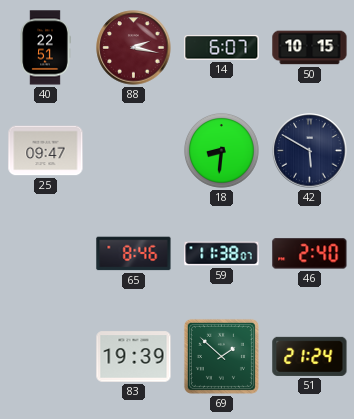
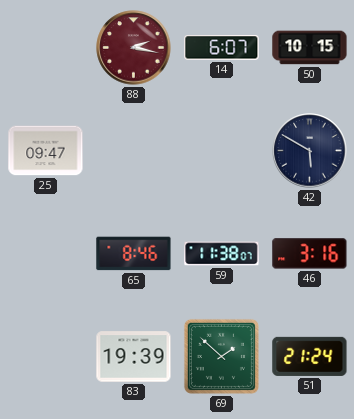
40: 22:51 -> none (45, 48)
18: 8:31 -> none (221, 150)
46: 2:40 -> 3:16 (310, 254)
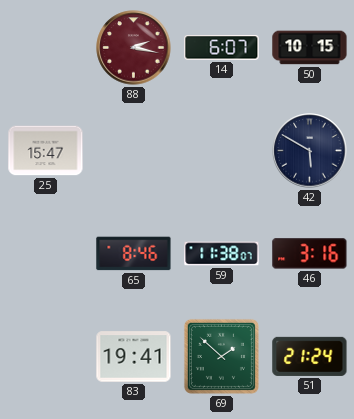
25: 09:47 -> 15:47 (46, 151)
83: 19:39 -> 19:41 (134, 357)
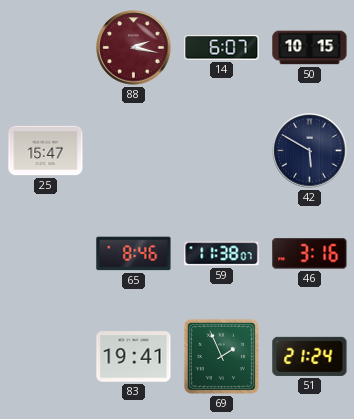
69: 1:52 -> 1:56 (221, 356)
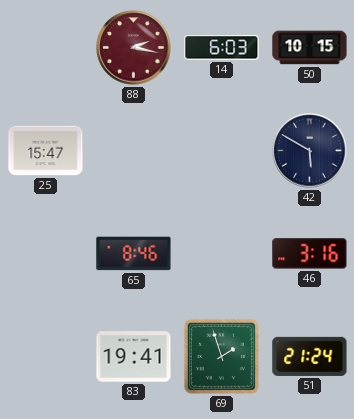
14: 6:07 -> 6:03 (222, 48)
59: 11:38 -> none (222, 254)
69: 1:56 -> 1:57 (221, 356)
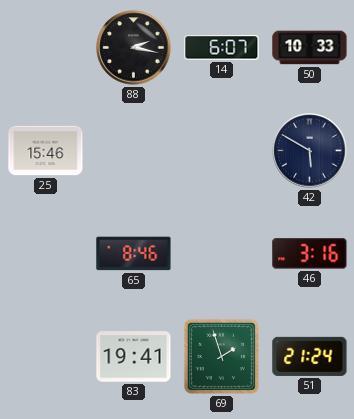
88 dial: burgundy -> black (134, 48)
14: 6:03 -> 6:07 (222, 48)
50: 10:15 -> 10:33 (310, 48)
25: 15:47 -> 15:46 (46, 151)
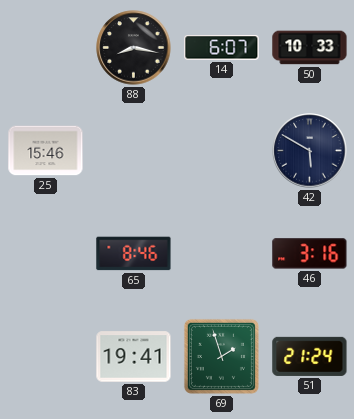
88: 2:17 -> 8:17 (134, 48)
